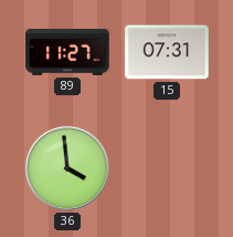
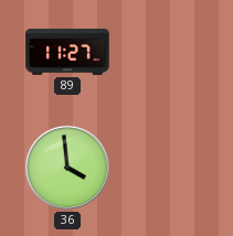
15: 07:31 -> none (167, 52)
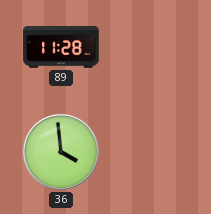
89: 11:27 -> 11:28 (61, 48)
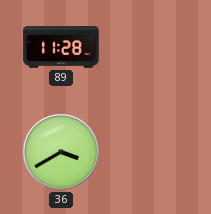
36: 3:59 -> 3:40 (61, 152)
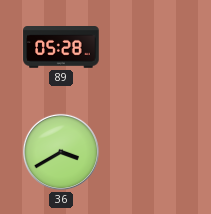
89: 11:28 -> 05:28 (61, 48)
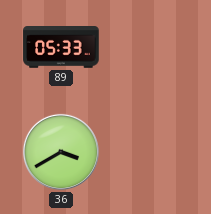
89: 05:28 -> 05:33 (61, 48)
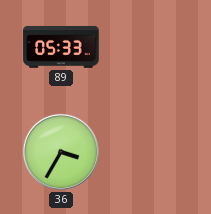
36: 3:40 -> 3:35 (61, 152)
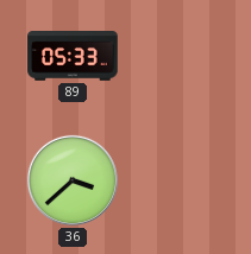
36: 3:35 -> 3:38 (73, 180)
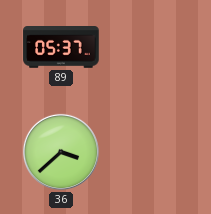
89: 05:33 -> 05:37 (61, 48)
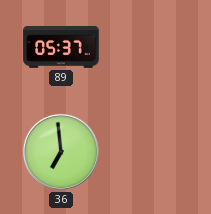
36: 3:38 -> 6:59 (61, 152)
